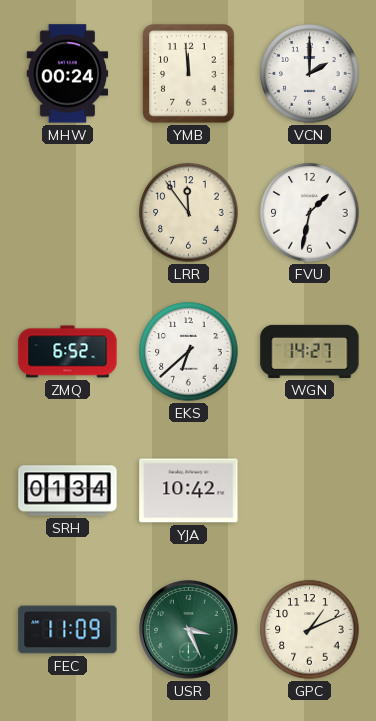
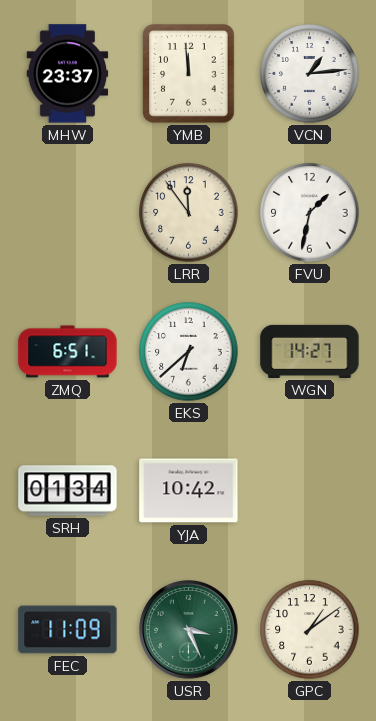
MHW: 00:24 -> 23:37 (68, 74)
VCN: 2:00 -> 1:14 (310, 74)
ZMQ: 6:52 -> 6:51 (68, 352)
GPC: 1:11 -> 1:09 (310, 630)
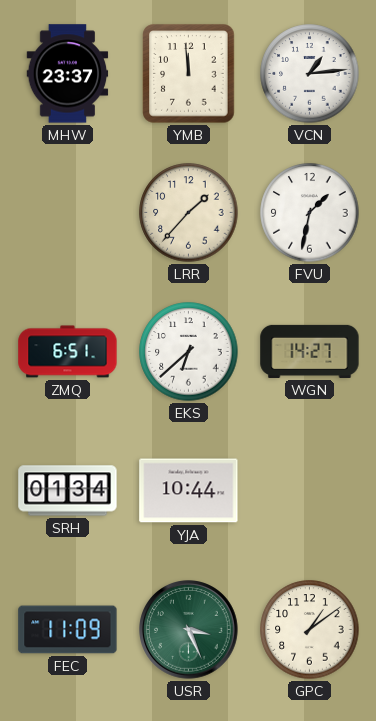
LRR: 11:54 -> 1:37 (189, 213)
YJA: 10:42 -> 10:44 (189, 491)
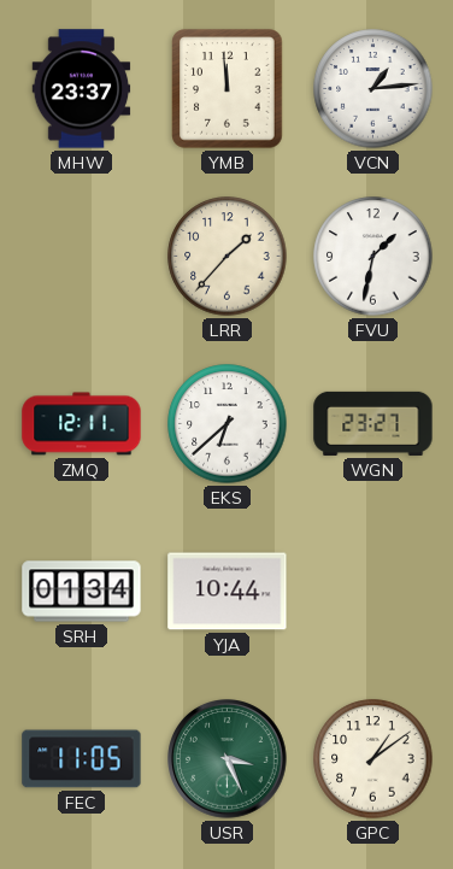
ZMQ: 6:51 -> 12:11 (82, 424)
WGN: 14:27 -> 23:27 (373, 423)
FEC: 11:09 -> 11:05 (82, 759)
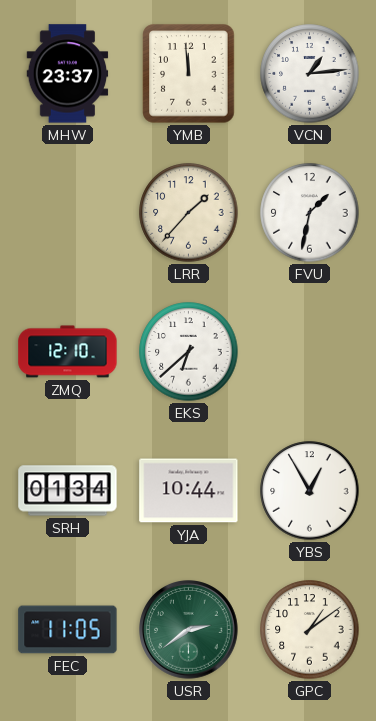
ZMQ: 12:11 -> 12:10 (68, 352)
WGN: 23:27 -> none (373, 423)
YBS: none -> 12:55 (310, 491)
USR: 3:26 -> 2:39 (189, 630)
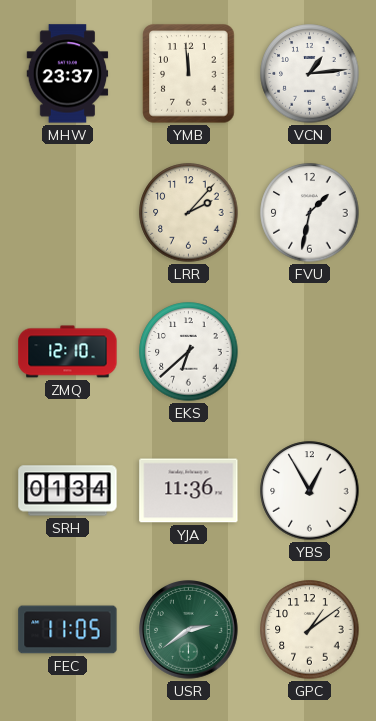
LRR: 1:37 -> 2:07 (189, 213)
YJA: 10:44 -> 11:36 (189, 491)
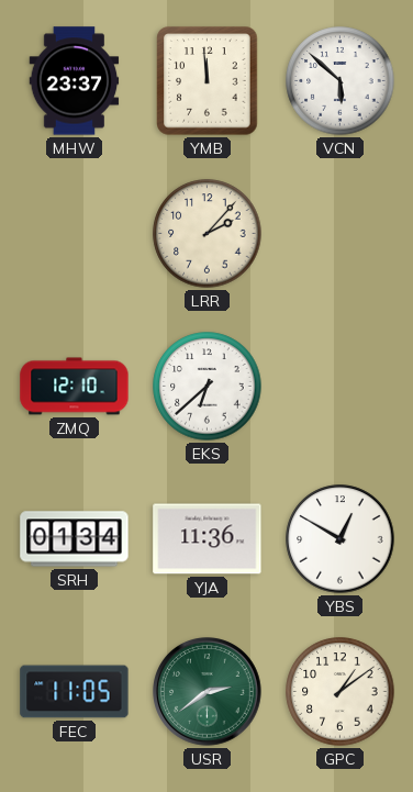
VCN: 1:14 -> 5:52 (341, 81)
FVU: 1:32 -> none (310, 213)
YBS: 12:55 -> 12:50 (341, 539)
